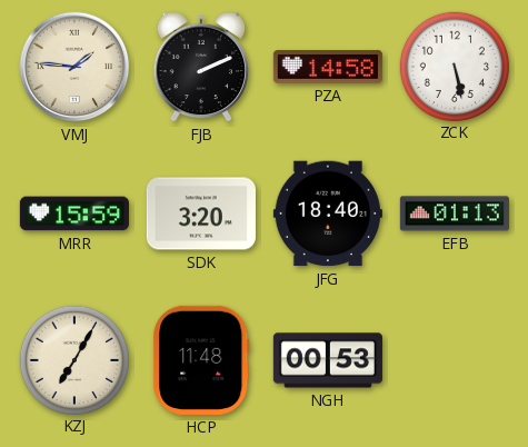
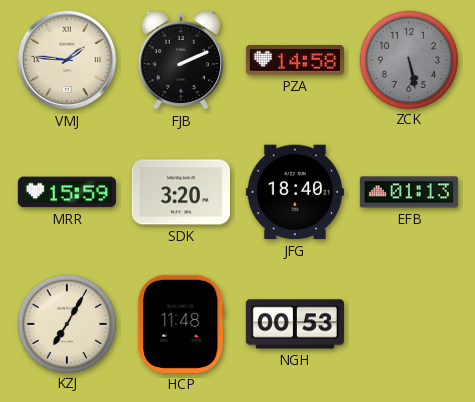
ZCK dial: white -> grey (408, 59)
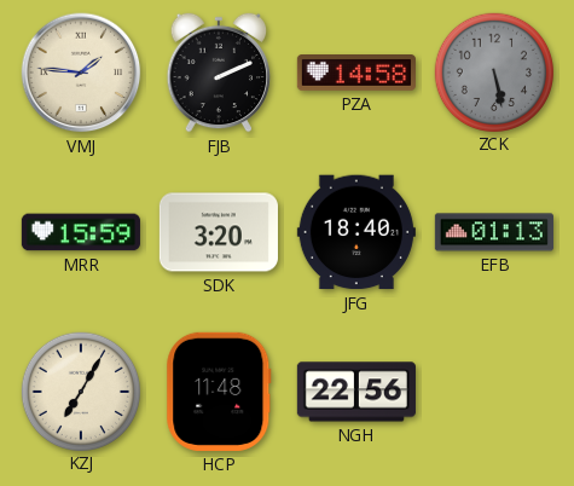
NGH: 00:53 -> 22:56 (356, 392)
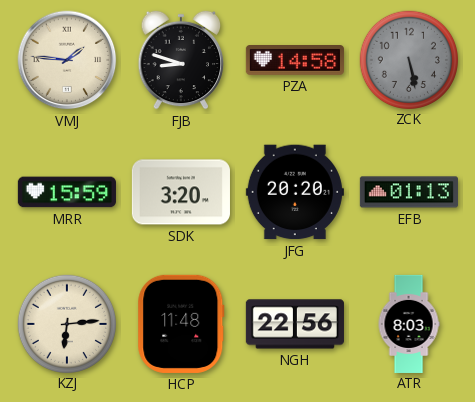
FJB: 2:11 -> 8:48 (181, 60)
JFG: 18:40 -> 20:20 (295, 192)
KZJ: 7:05 -> 6:14 (66, 323)
ATR: none -> 8:03 (409, 323)
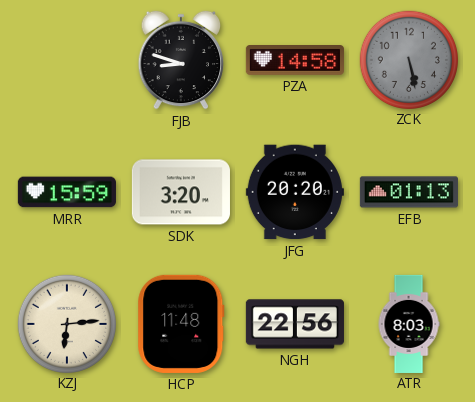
VMJ: 1:46 -> none (67, 60)
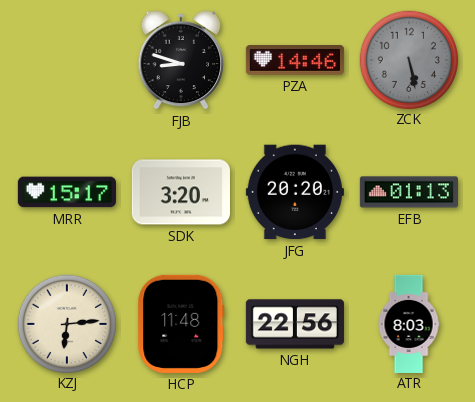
PZA: 14:58 -> 14:46 (295, 61)
MRR: 15:59 -> 15:17 (67, 192)
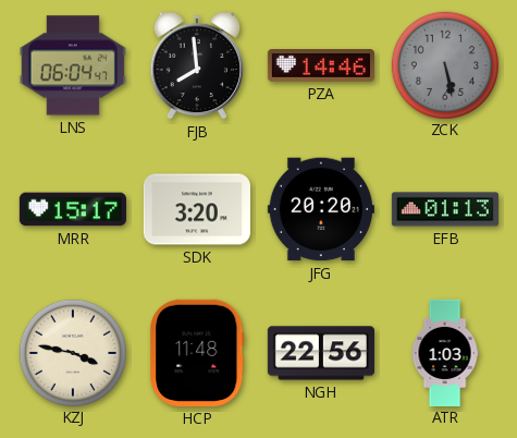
LNS: none -> 06:04 (73, 65)
FJB: 8:48 -> 7:59 (197, 65)
KZJ: 6:14 -> 3:47 (72, 352)
ATR: 8:03 -> 1:03 (445, 352)
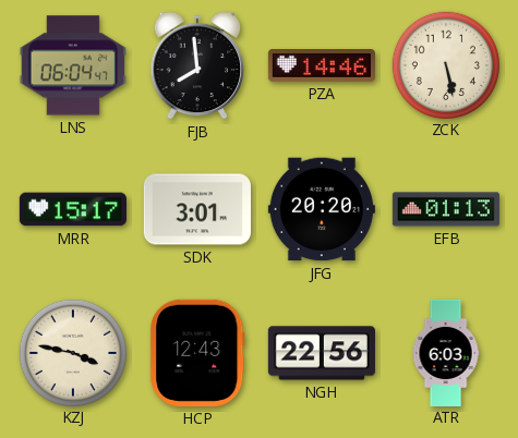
ZCK dial: grey -> cream (445, 64)
SDK: 3:20 -> 3:01 (197, 209)
HCP: 11:48 -> 12:43 (197, 353)
ATR: 1:03 -> 6:03 (446, 352)
